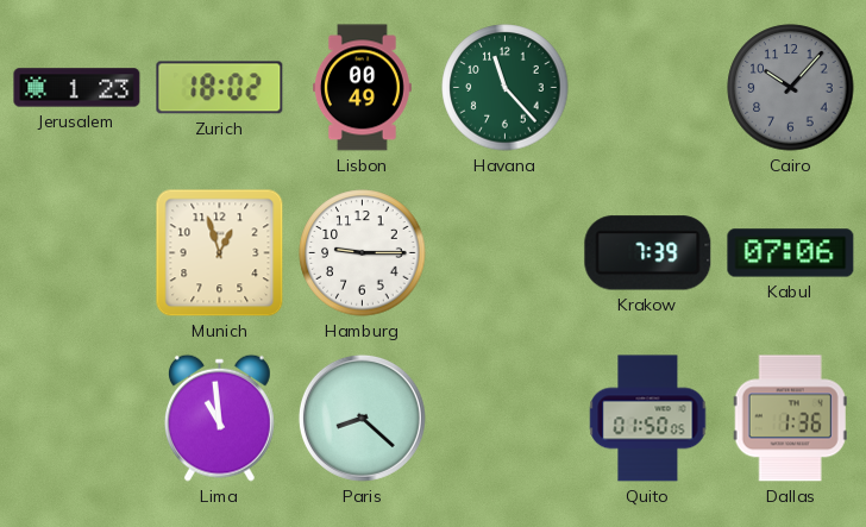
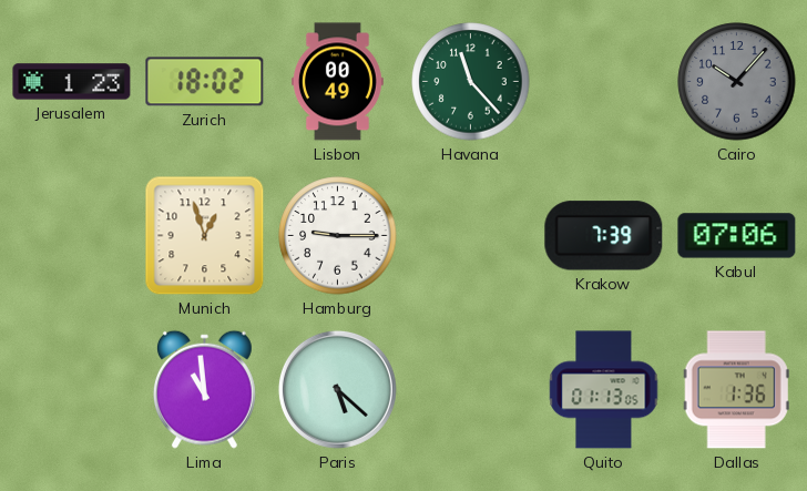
Paris: 8:22 -> 5:22 (337, 389)
Quito: 01:50 -> 01:13 (604, 390)
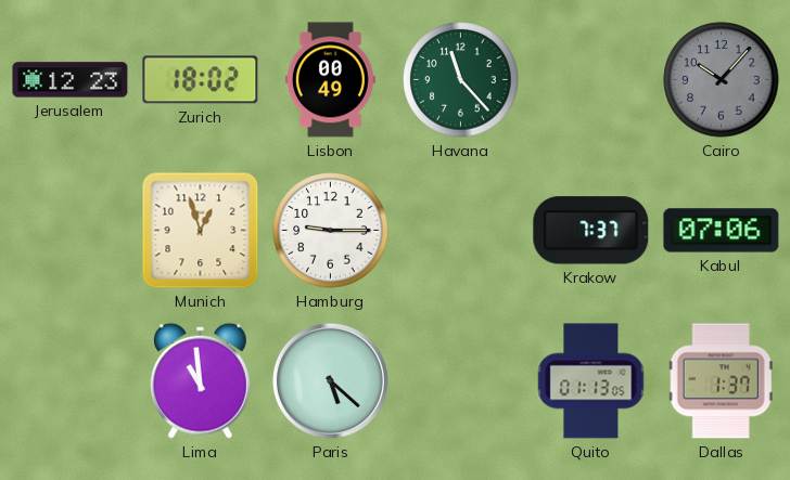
Jerusalem: 1:23 -> 12:23 (71, 80)
Krakow: 7:39 -> 7:37 (591, 231)
Dallas: 1:36 -> 1:37 (721, 381)
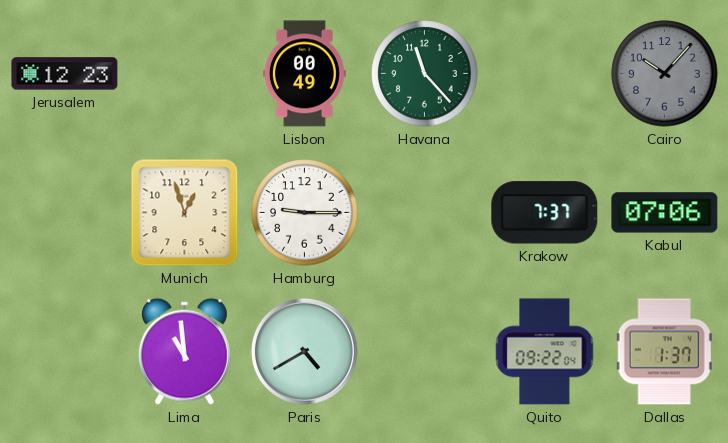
Zurich: 18:02 -> none (201, 80)
Paris: 5:22 -> 4:40 (304, 351)
Quito: 01:13 -> 09:22 (545, 352)
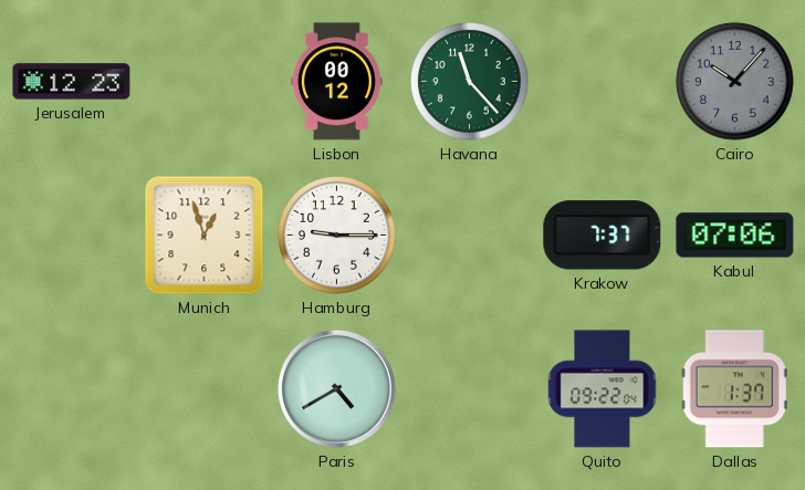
Lisbon: 00:49 -> 00:12 (336, 82)
Lima: 10:59 -> none (184, 351)
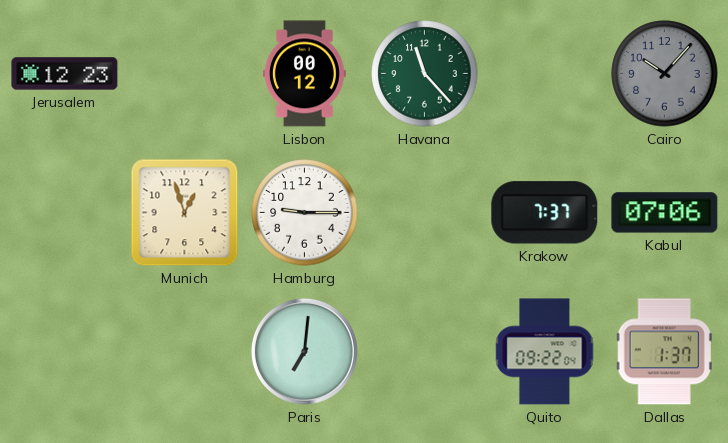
Paris: 4:40 -> 7:01 (304, 351)
